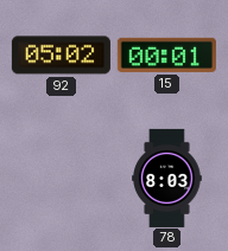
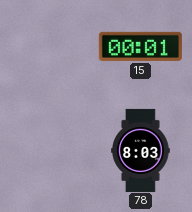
92: 05:02 -> none (61, 56)
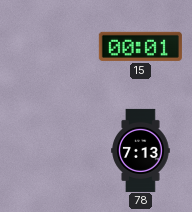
78: 8:03 -> 7:13 (141, 150)
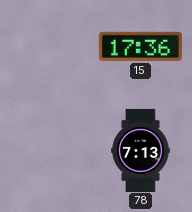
15: 00:01 -> 17:36 (140, 46)
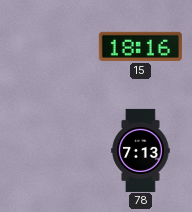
15: 17:36 -> 18:16 (140, 46)
